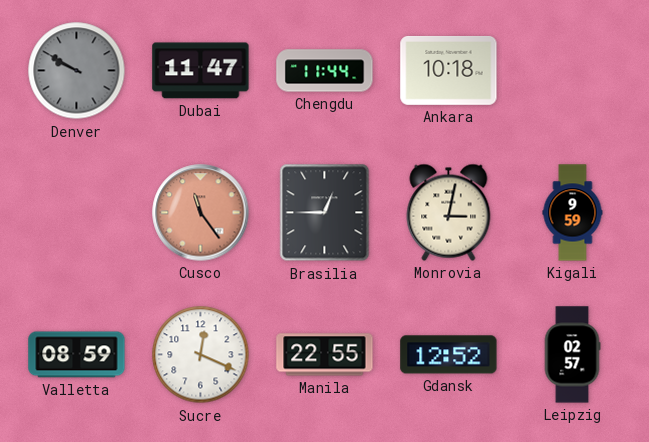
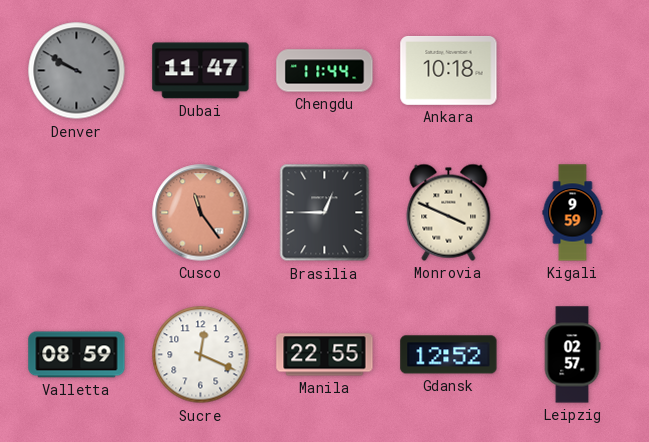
Monrovia: 3:02 -> 3:49 (449, 212)
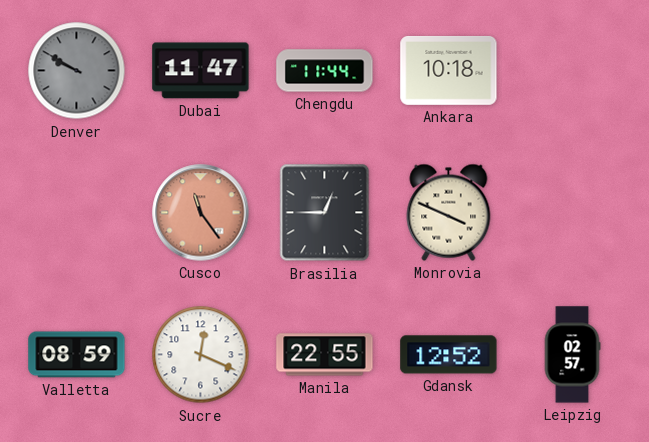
Kigali: 9:59 -> none (573, 213)
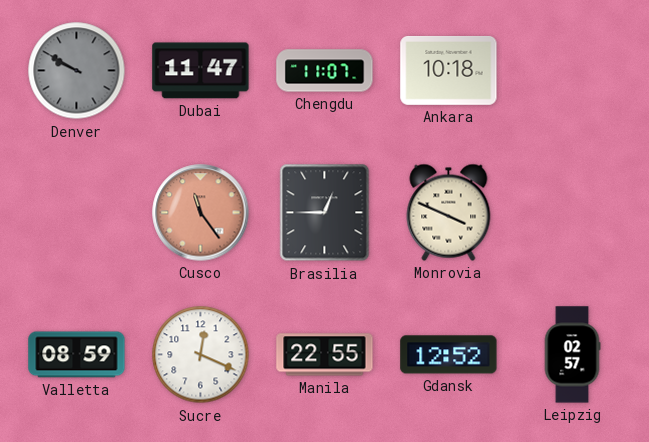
Chengdu: 11:44 -> 11:07 (325, 71)
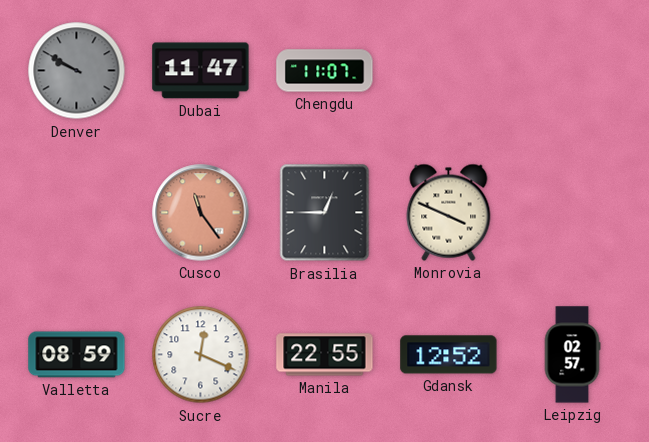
Ankara: 10:18 -> none (449, 70)
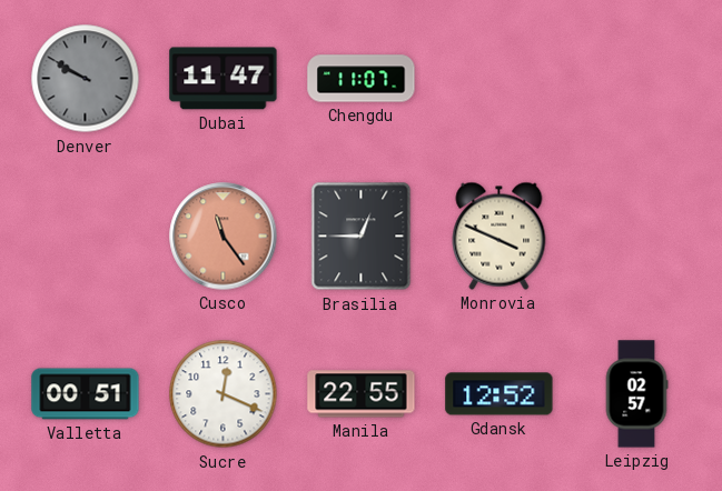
Valletta: 08:59 -> 00:51 (86, 394)
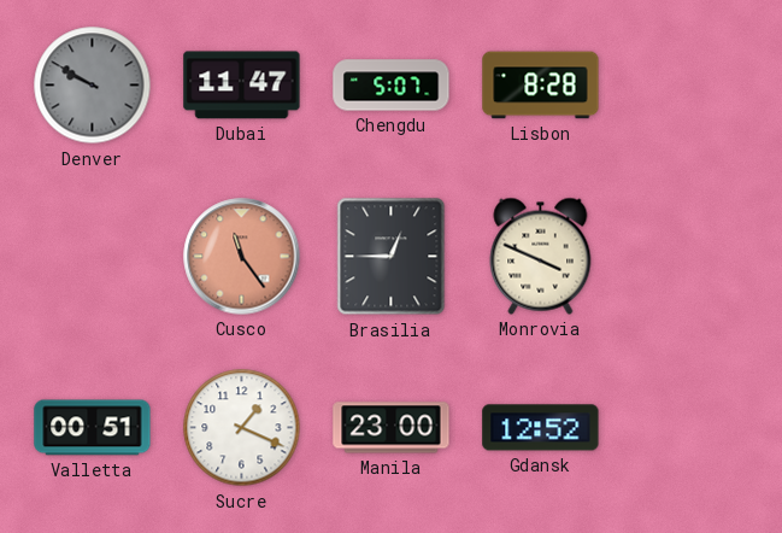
Chengdu: 11:07 -> 5:07 (392, 86)
Lisbon: none -> 8:28 (541, 86)
Sucre: 12:19 -> 1:19 (242, 428)
Manila: 22:55 -> 23:00 (392, 428)
Leipzig: 02:57 -> none (636, 394)
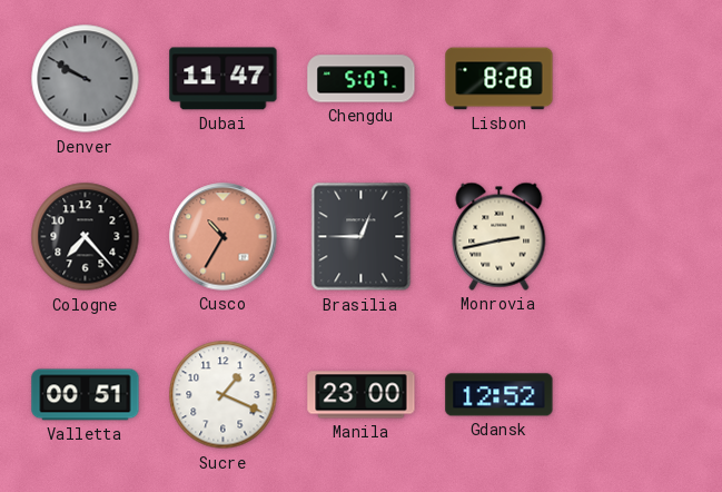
Cologne: none -> 7:23 (86, 237)
Cusco: 11:24 -> 10:35 (224, 237)
Monrovia: 3:49 -> 2:43 (500, 236)
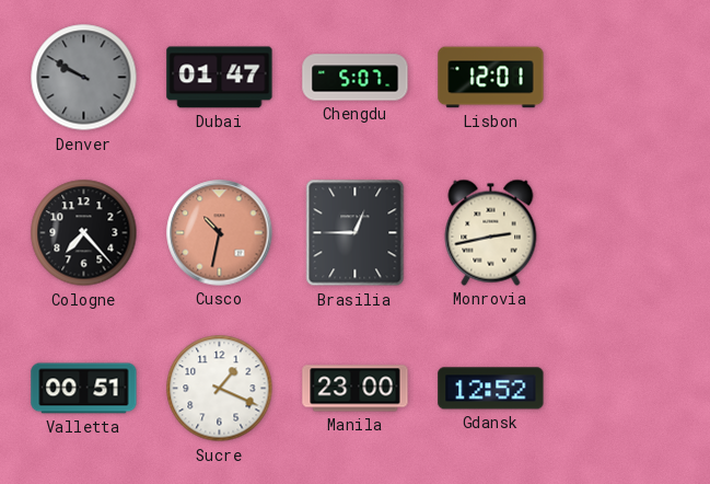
Dubai: 11:47 -> 01:47 (220, 78)
Lisbon: 8:28 -> 12:01 (491, 78)
Cusco: 10:35 -> 10:32 (220, 233)
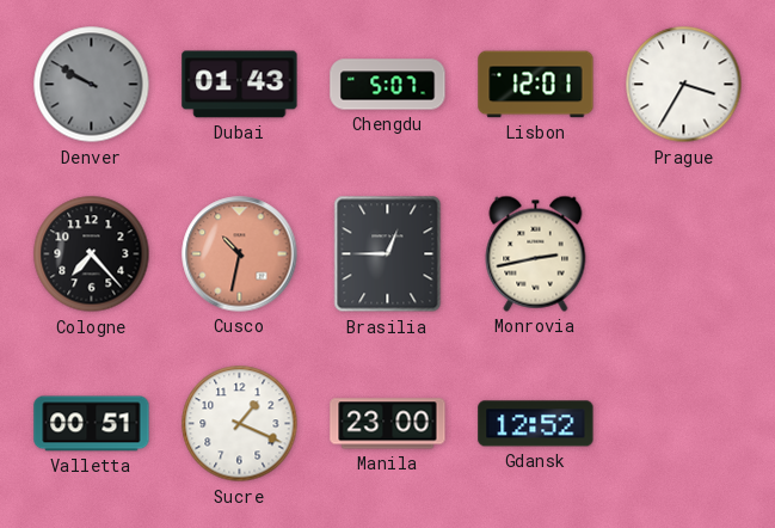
Dubai: 01:47 -> 01:43 (240, 85)
Prague: none -> 3:35 (684, 85)
